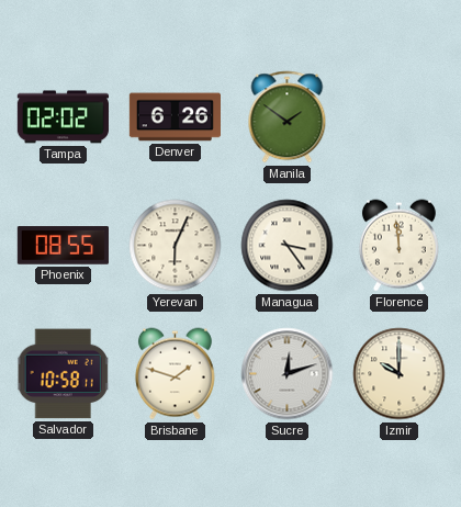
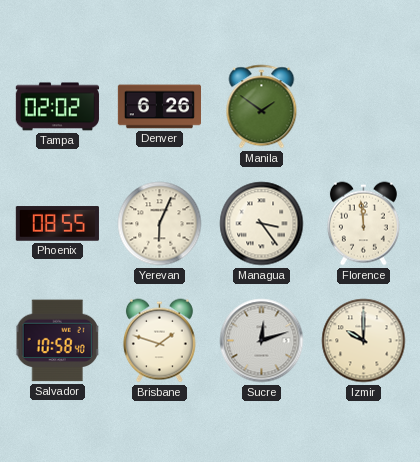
Salvador: 10:58:11 -> 10:58:40 (58, 341)
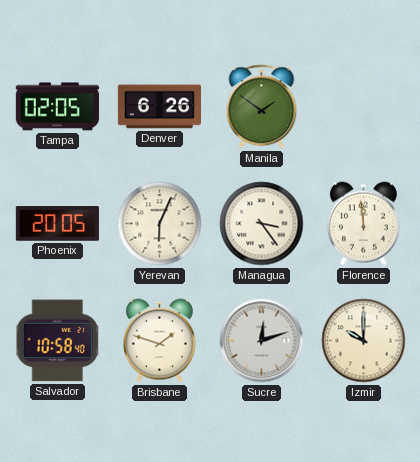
Tampa: 02:02 -> 02:05 (57, 107)
Phoenix: 08:55 -> 20:05 (57, 224)
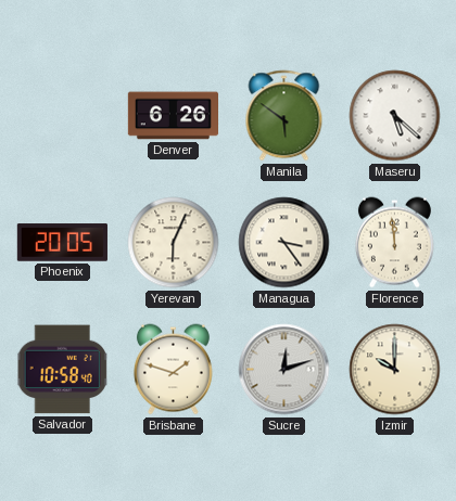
Tampa: 02:05 -> none (57, 107)
Manila: 1:51 -> 5:51 (284, 116)
Maseru: none -> 5:22 (395, 116)
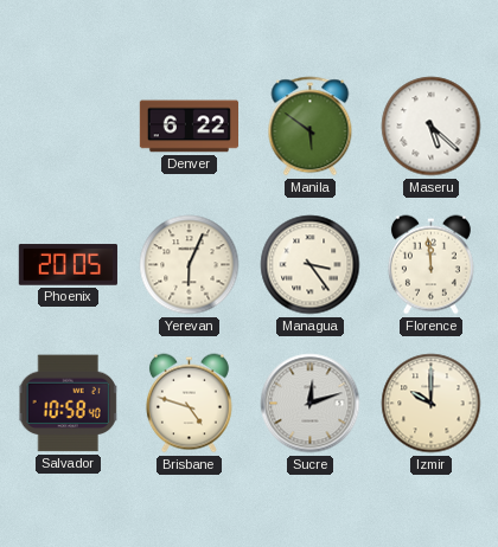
Denver: 6:26 -> 6:22 (189, 127)
Brisbane: 1:48 -> 4:48 (189, 404)
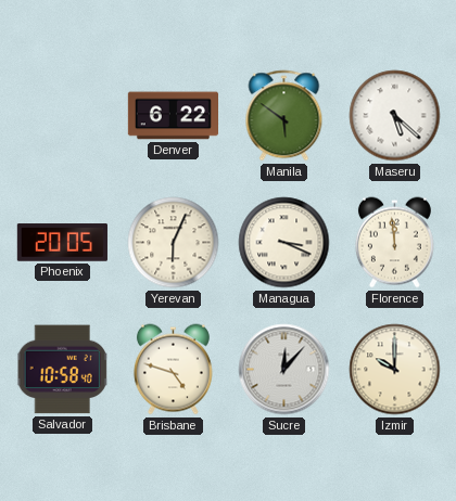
Managua: 3:24 -> 3:19 (284, 243)
Sucre: 12:12 -> 12:07 (284, 370)
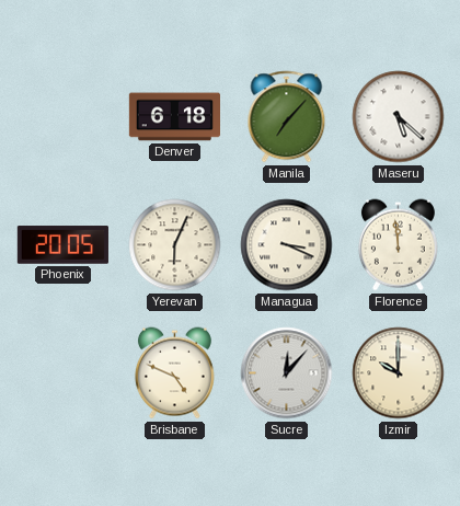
Denver: 6:22 -> 6:18 (174, 117)
Manila: 5:51 -> 7:07 (287, 117)
Salvador: 10:58 -> none (63, 370)
Brisbane: 4:48 -> 4:49 (174, 373)
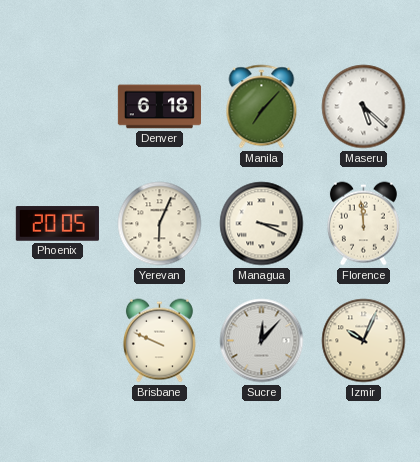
Brisbane: 4:49 -> 9:49 (159, 341)
Izmir: 10:00 -> 10:04 (364, 341)
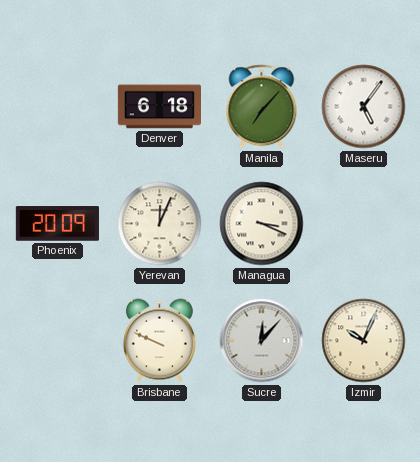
Maseru: 5:22 -> 5:06 (364, 107)
Phoenix: 20:05 -> 20:09 (57, 224)
Yerevan: 6:04 -> 12:04 (160, 224)
Florence: 11:59 -> none (363, 224)
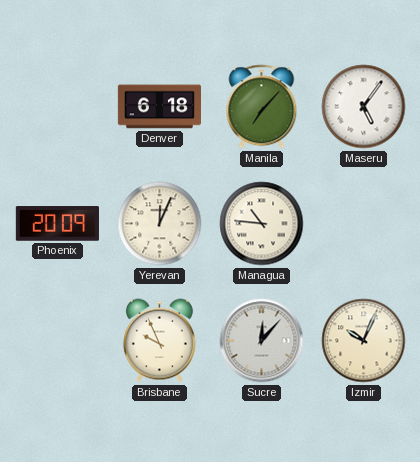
Managua: 3:19 -> 10:46 (262, 224)
Brisbane: 9:49 -> 9:56 (159, 341)
